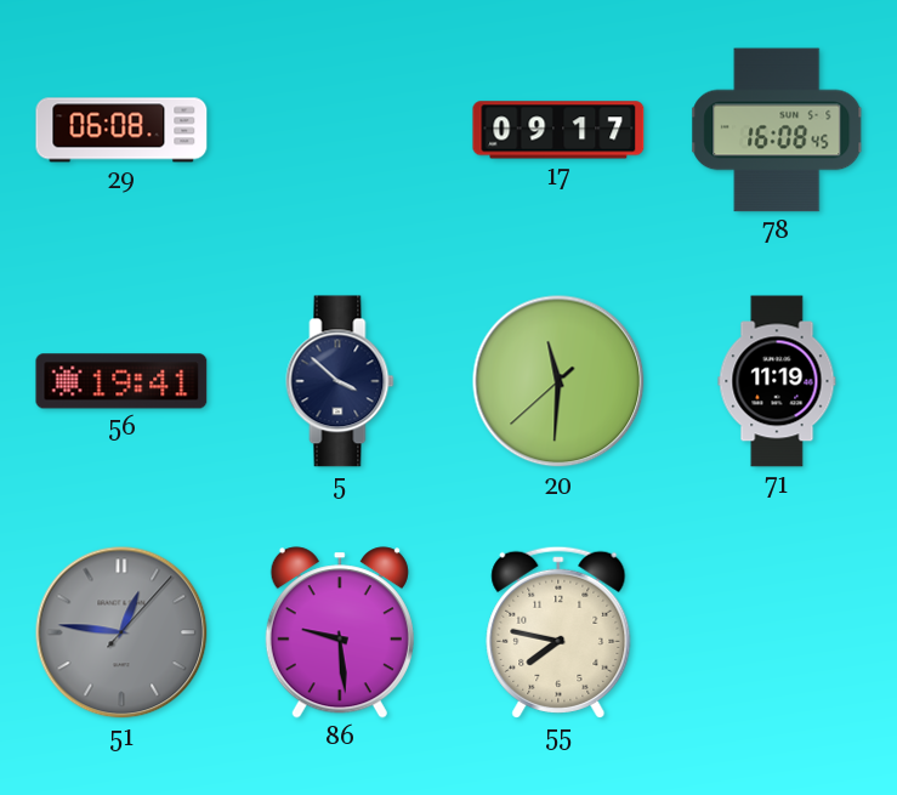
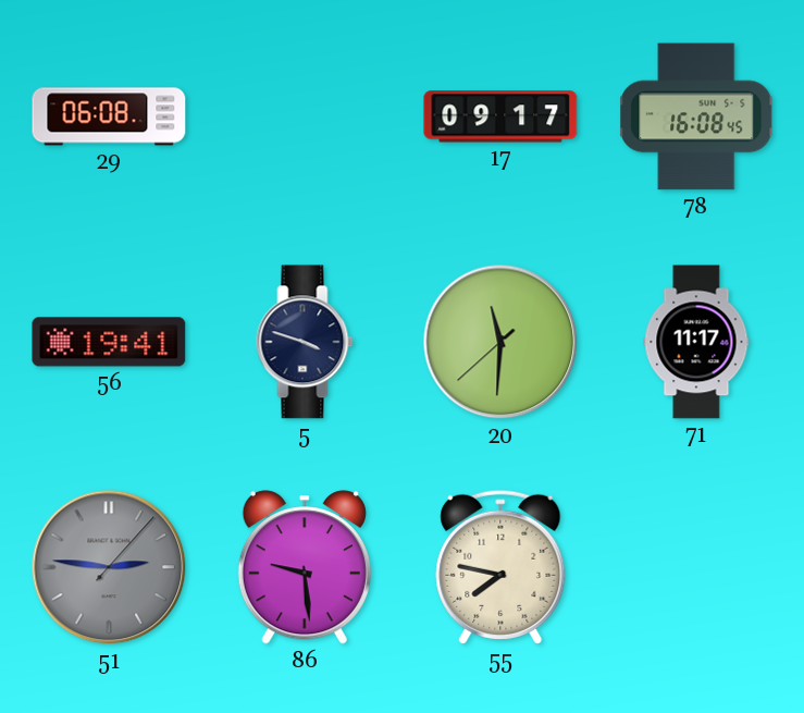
5: 3:52 -> 3:48 (305, 342)
71: 11:19 -> 11:17 (696, 342)
51: 12:46 -> 2:46 (109, 567)
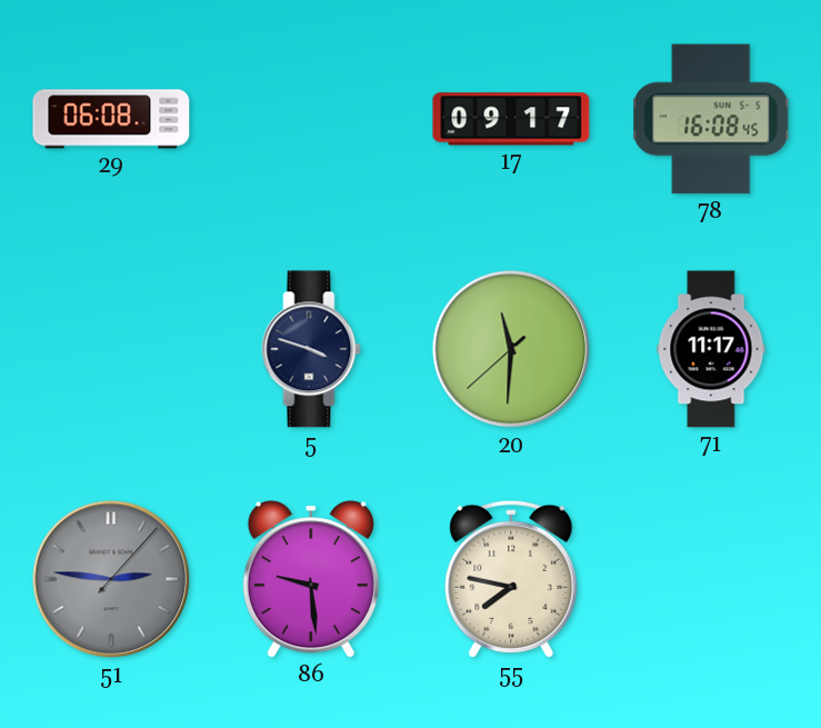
56: 19:41 -> none (109, 342)
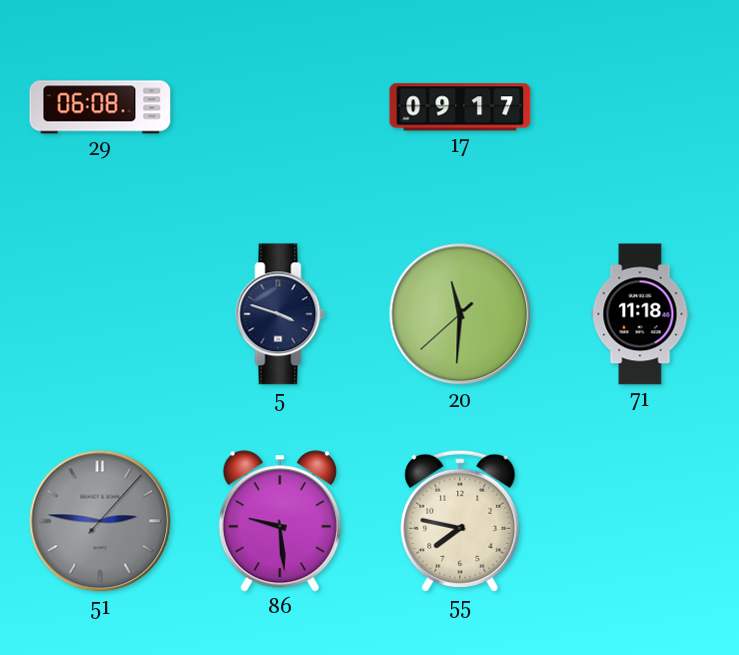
78: 16:08 -> none (711, 119)
71: 11:17 -> 11:18 (640, 314)
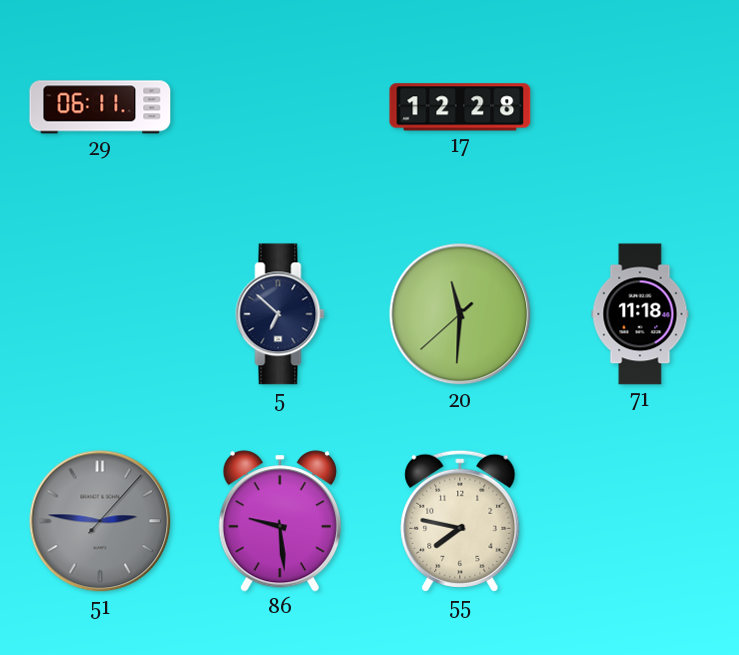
29: 06:08 -> 06:11 (100, 107)
17: 09:17 -> 12:28 (460, 107)
5: 3:48 -> 6:52 (280, 314)
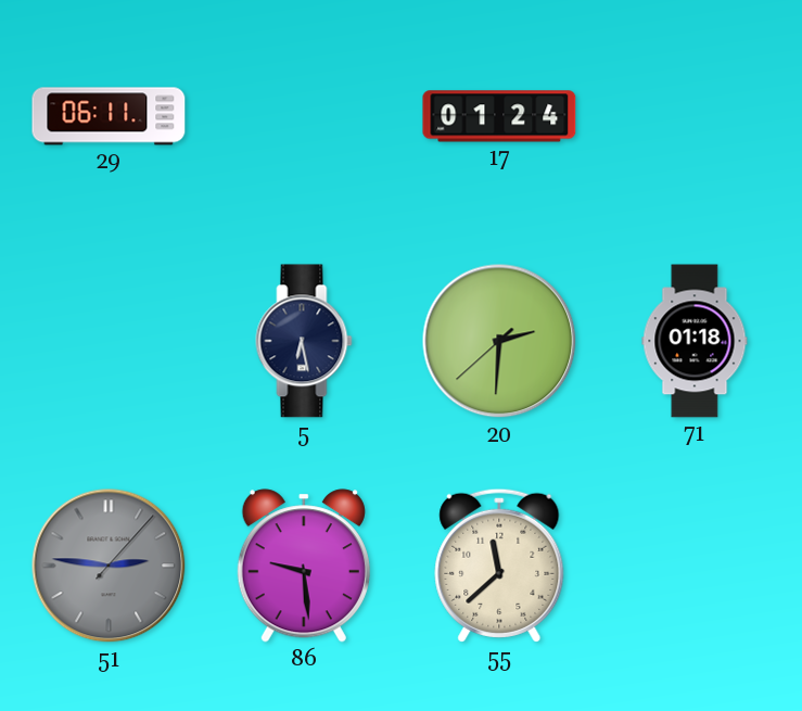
17: 12:28 -> 01:24 (499, 116)
5: 6:52 -> 6:28 (304, 341)
20: 11:30 -> 2:30 (499, 341)
71: 11:18 -> 01:18 (695, 341)
55: 7:47 -> 11:38 (499, 566)
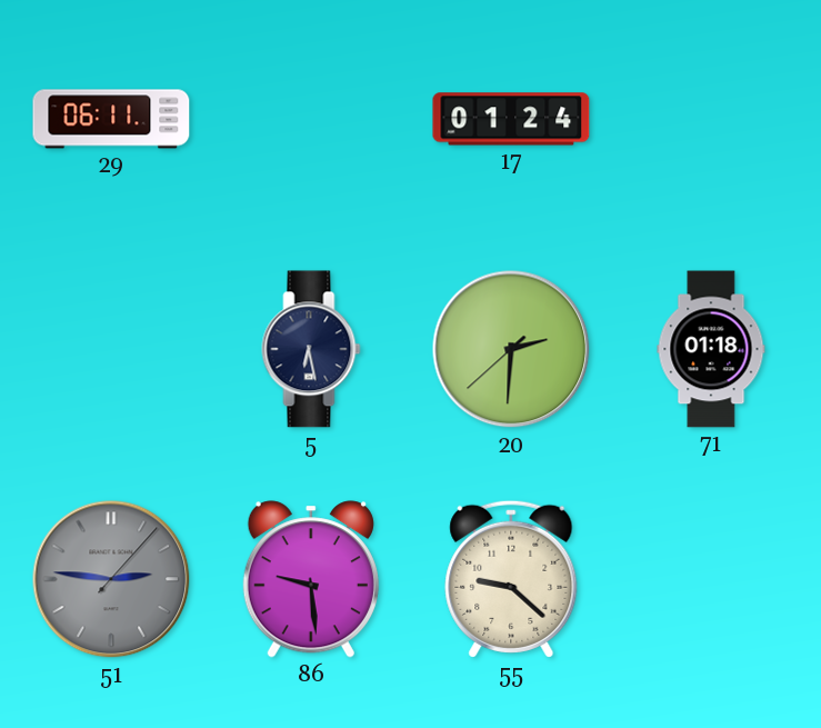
55: 11:38 -> 9:22 (511, 579)
